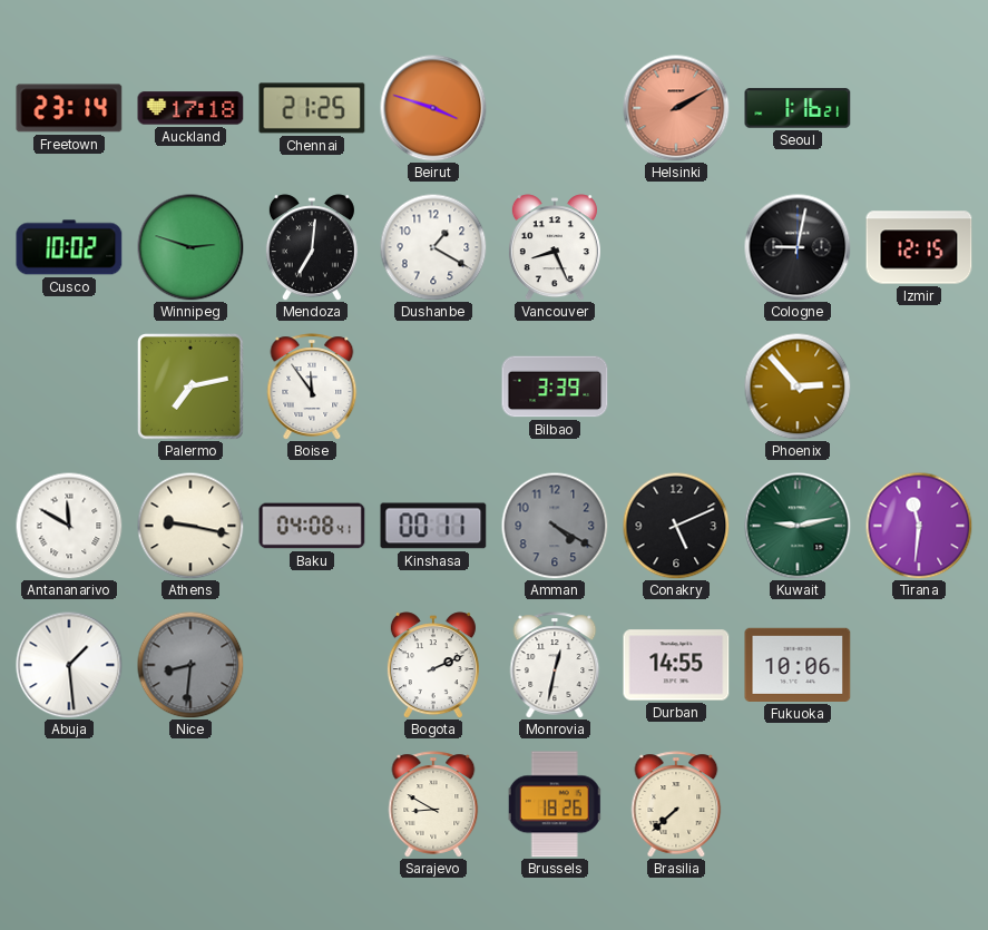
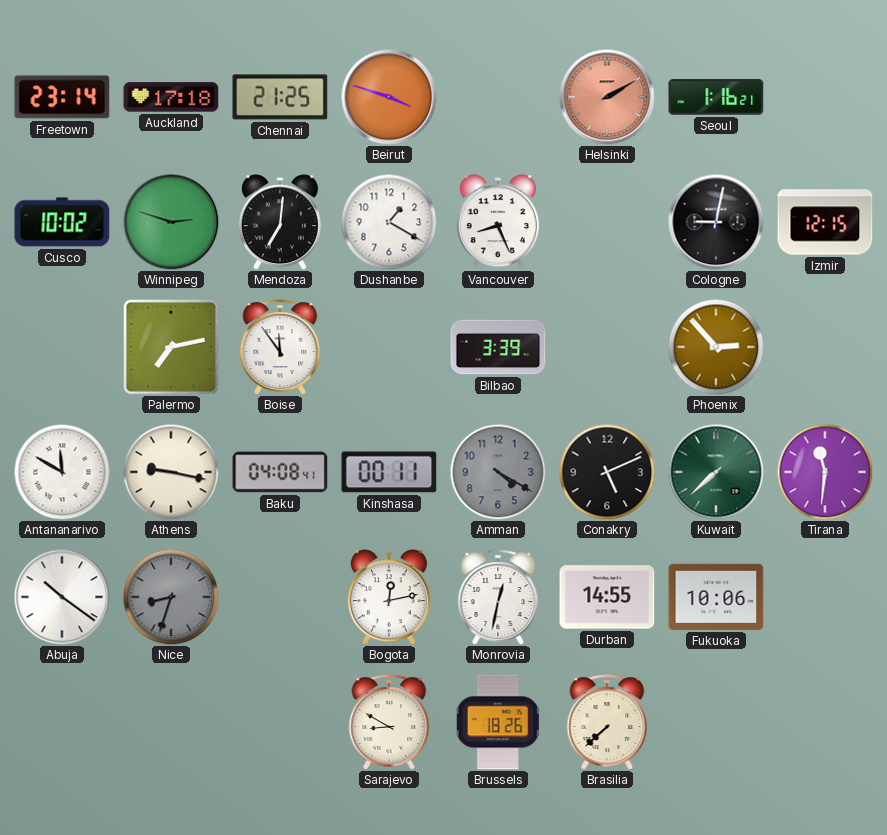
Kuwait: 9:13 -> 7:38 (716, 472)
Abuja: 1:29 -> 10:21 (62, 597)
Nice: 8:31 -> 8:33 (171, 597)
Bogota: 2:11 -> 12:13 (389, 597)
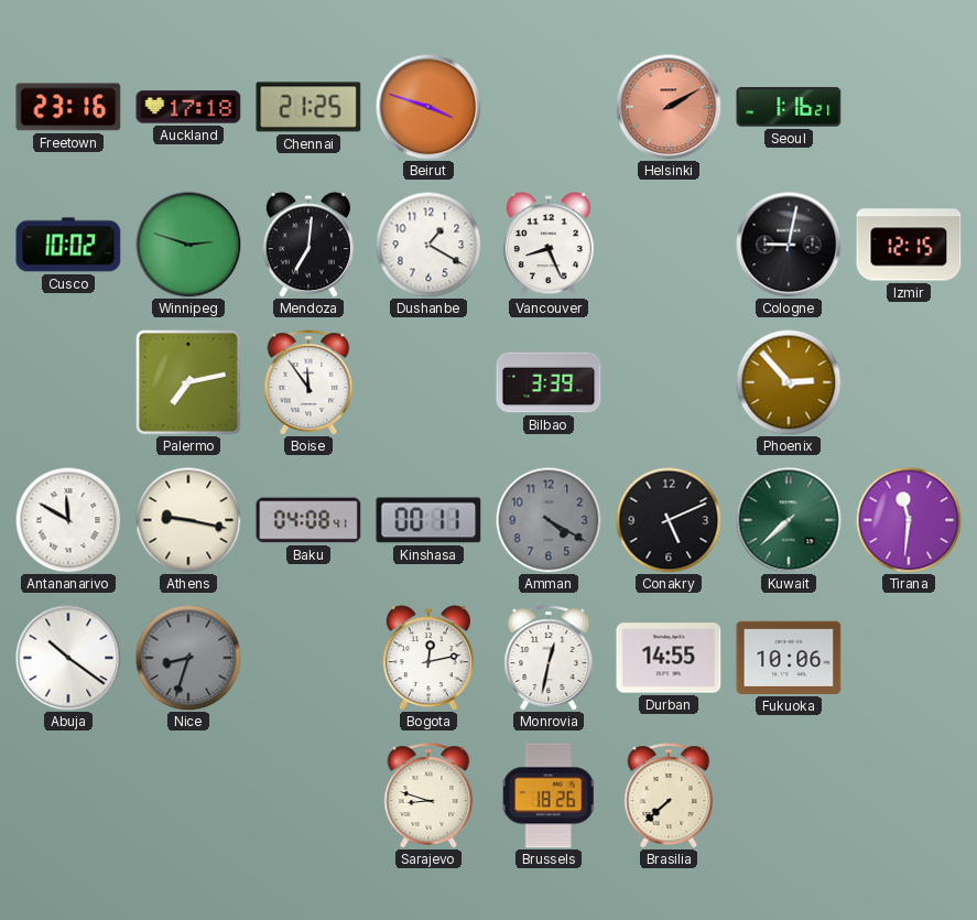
Freetown: 23:14 -> 23:16 (68, 107)
Sarajevo: 8:50 -> 8:48 (428, 795)
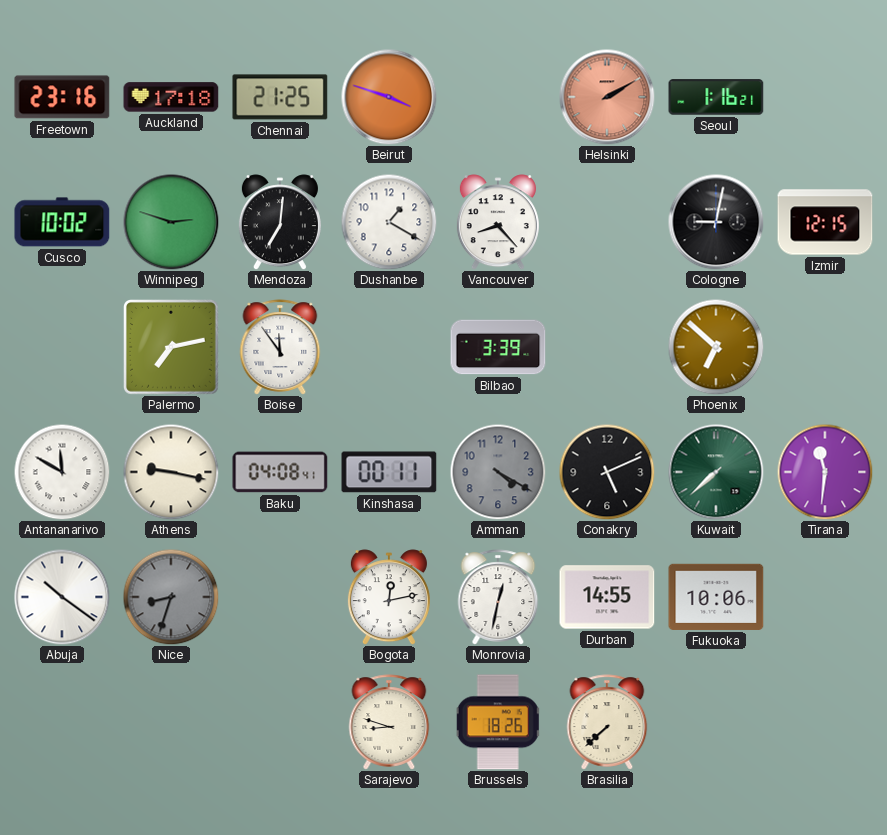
Vancouver: 8:26 -> 8:23 (498, 222)
Phoenix: 2:53 -> 6:52 (716, 347)
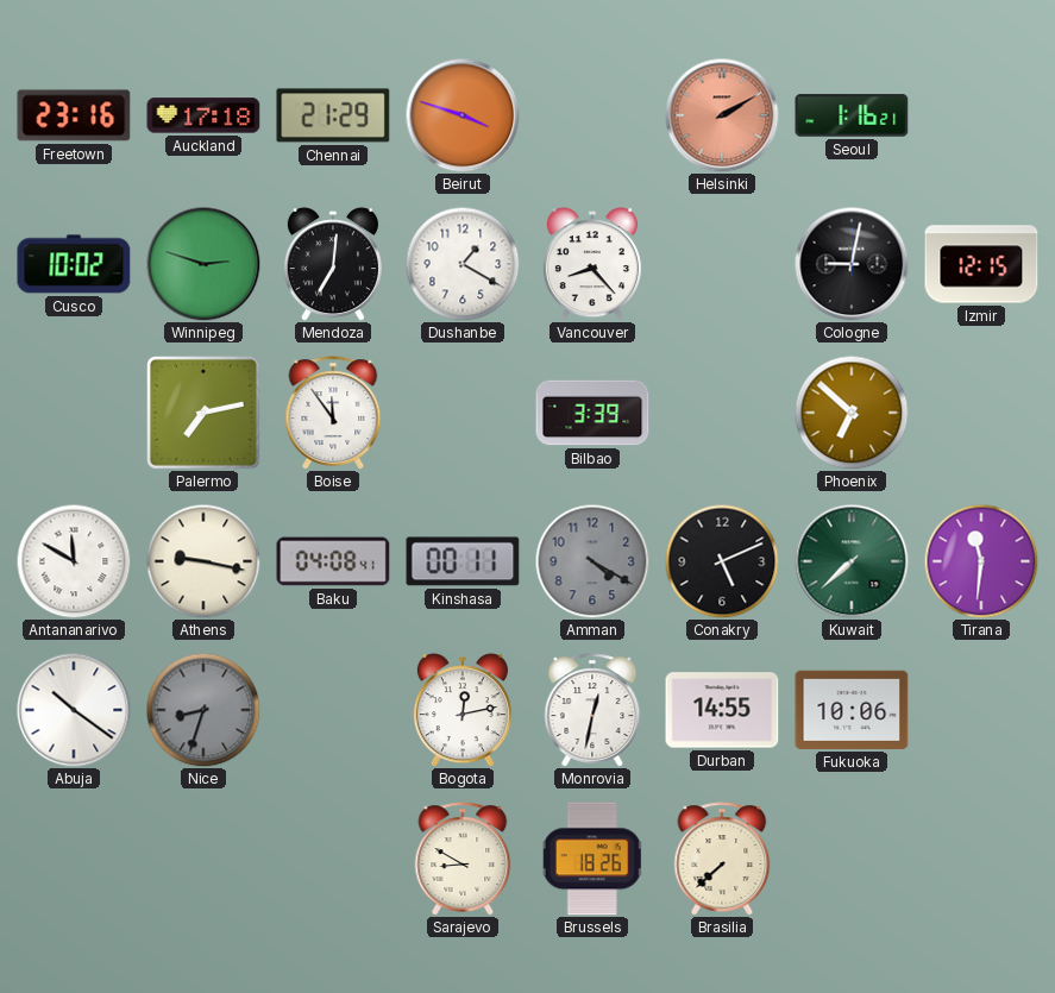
Chennai: 21:25 -> 21:29 (333, 115)
Sarajevo: 8:48 -> 8:50 (463, 859)
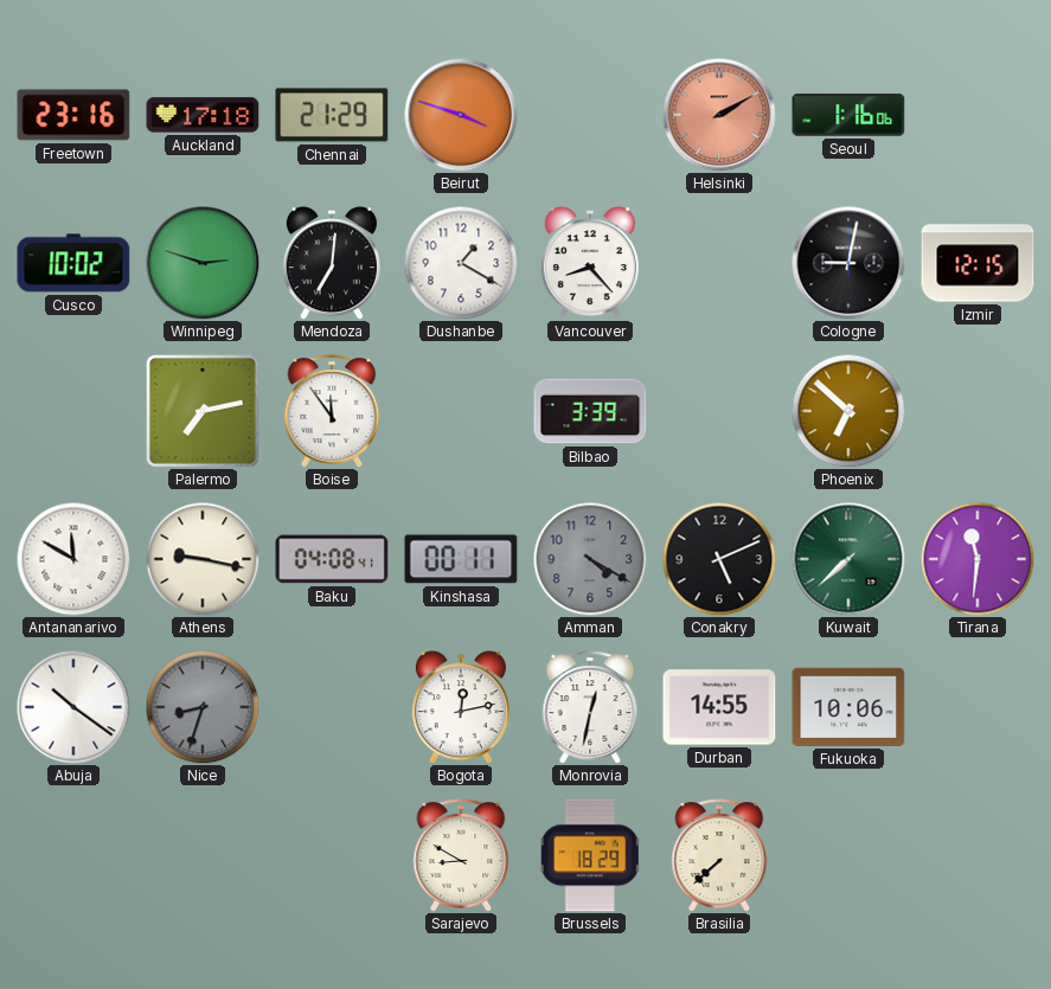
Seoul: 1:16:21 -> 1:16:06 (848, 115)
Brussels: 18:26 -> 18:29 (590, 855)
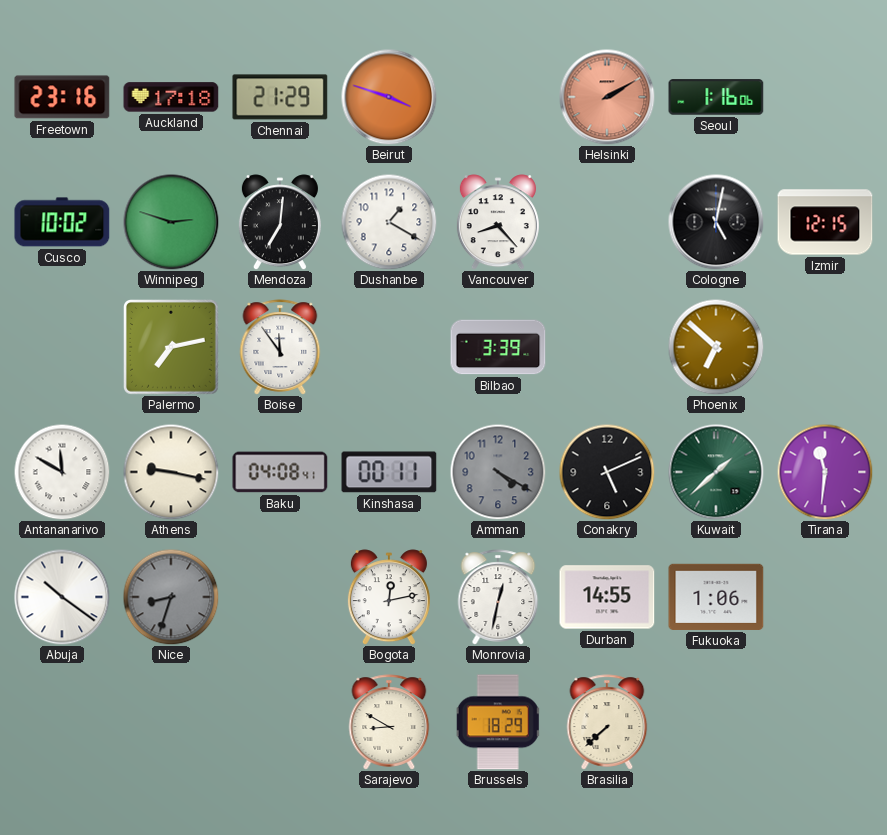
Cologne: 9:02 -> 5:02 (716, 222)
Kuwait: 7:38 -> 1:38 (716, 472)
Fukuoka: 10:06 -> 1:06 (716, 597)
